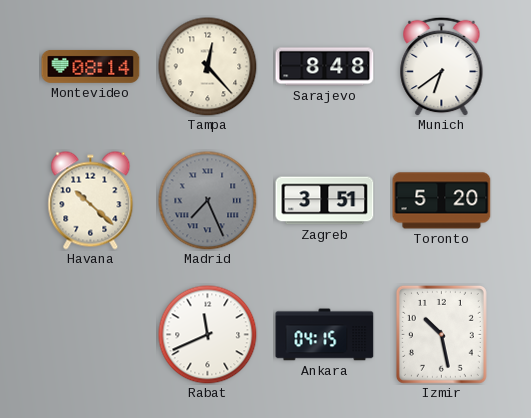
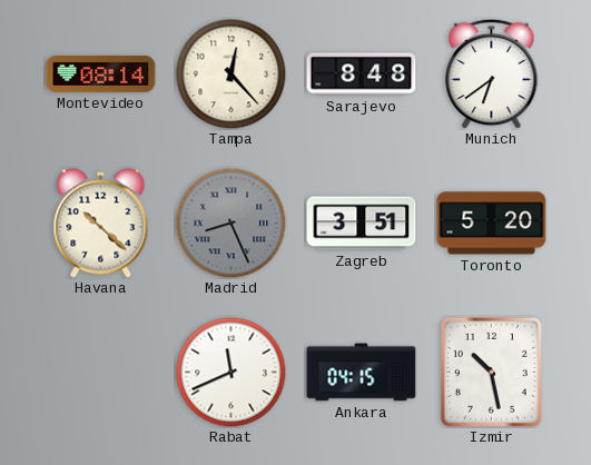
Madrid: 7:26 -> 8:26 (232, 224)
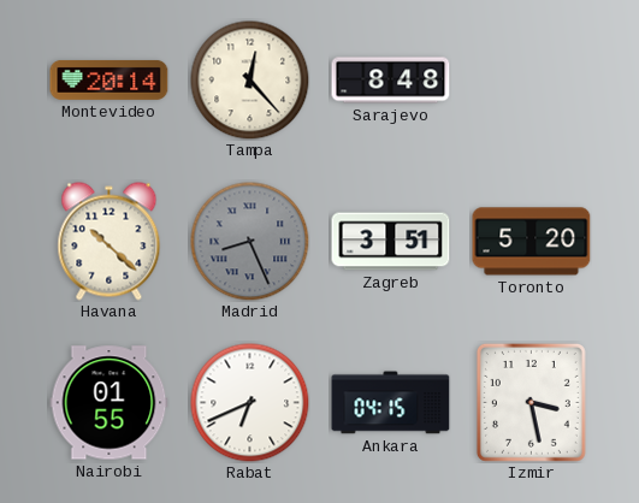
Montevideo: 08:14 -> 20:14 (110, 79)
Munich: 6:39 -> none (492, 73)
Nairobi: none -> 01:55 (110, 403)
Rabat: 11:41 -> 6:41 (250, 403)
Izmir: 10:28 -> 3:28 (531, 402)
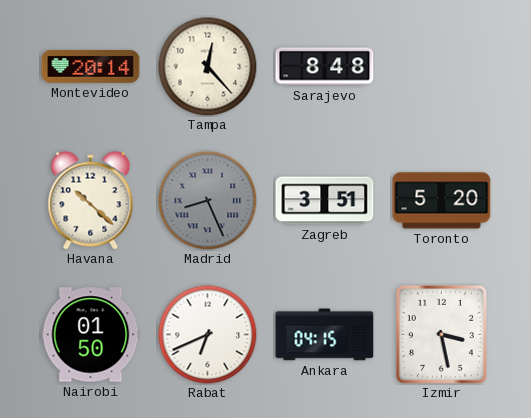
Nairobi: 01:55 -> 01:50 (91, 335)
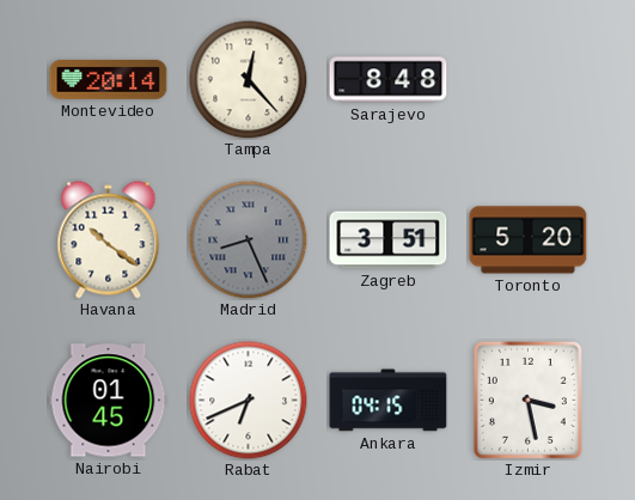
Havana: 10:22 -> 10:21 (109, 240)
Nairobi: 01:50 -> 01:45 (109, 401)
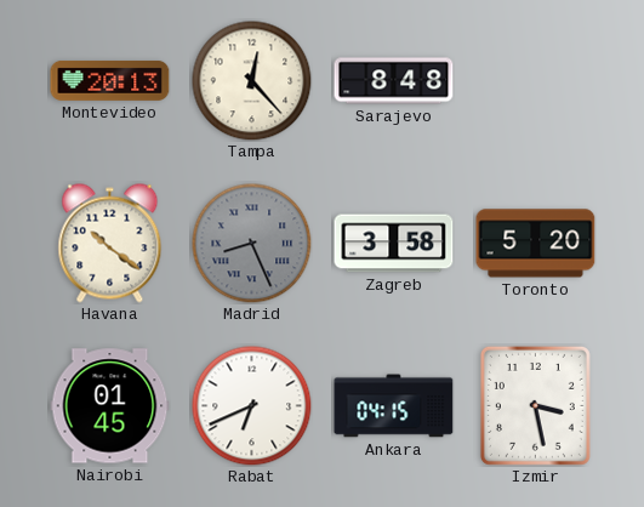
Montevideo: 20:14 -> 20:13 (110, 80)
Zagreb: 3:51 -> 3:58 (394, 244)
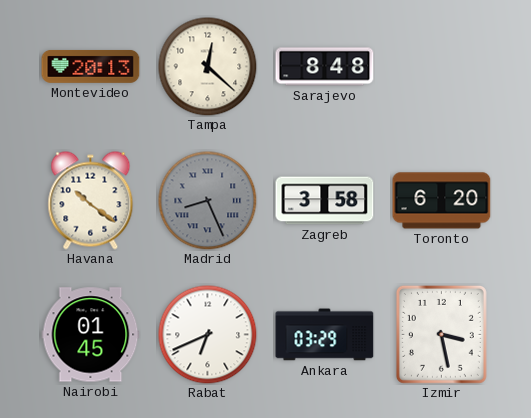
Tampa: 12:23 -> 12:22 (208, 67)
Toronto: 5:20 -> 6:20 (442, 201)
Ankara: 04:15 -> 03:29 (325, 335)
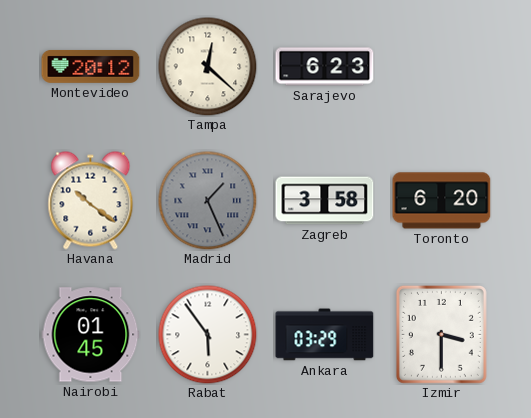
Montevideo: 20:13 -> 20:12 (91, 66)
Sarajevo: 8:48 -> 6:23 (325, 67)
Madrid: 8:26 -> 1:26 (208, 201)
Rabat: 6:41 -> 5:54 (208, 335)
Izmir: 3:28 -> 3:30 (441, 334)
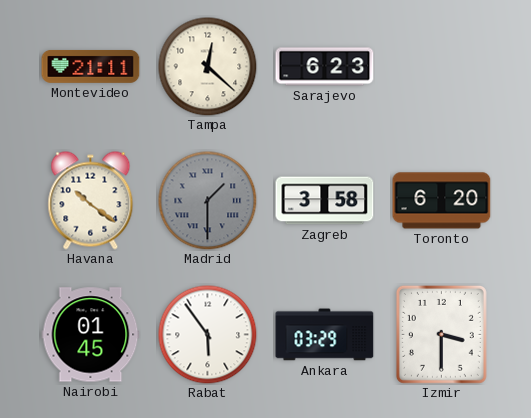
Montevideo: 20:12 -> 21:11 (91, 66)
Madrid: 1:26 -> 1:30 (208, 201)
